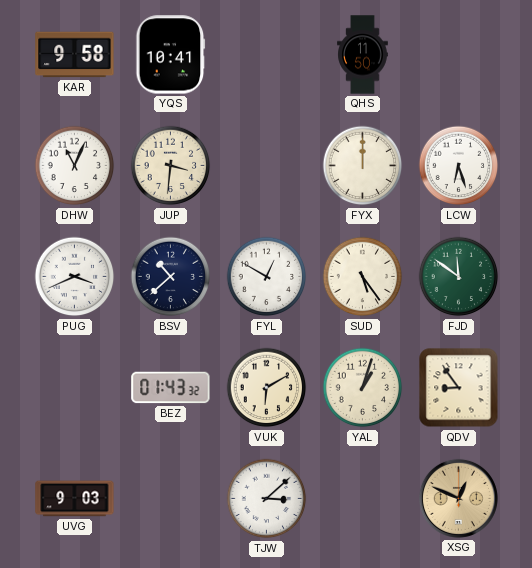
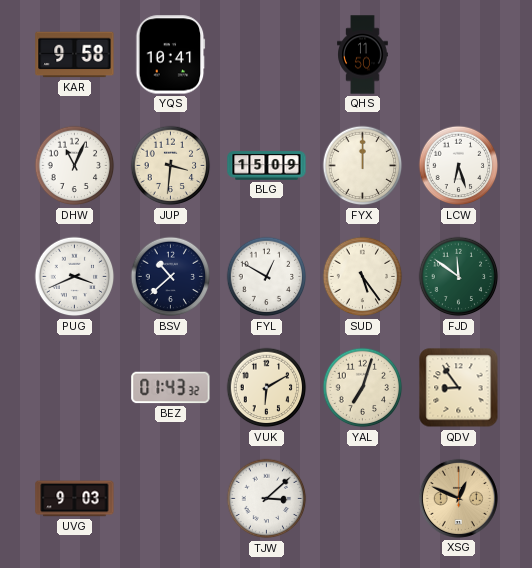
BLG: none -> 15:09 (267, 166)
YAL: 1:03 -> 7:03 (363, 388)
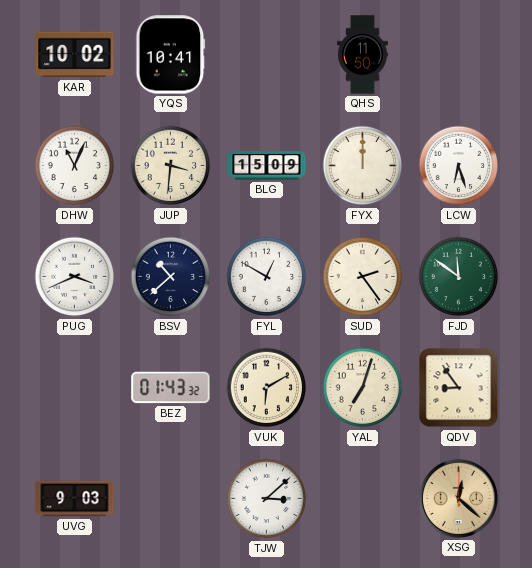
KAR: 9:58 -> 10:02 (75, 55)
SUD: 5:24 -> 2:24 (363, 277)
XSG: 12:49 -> 12:22 (458, 498)
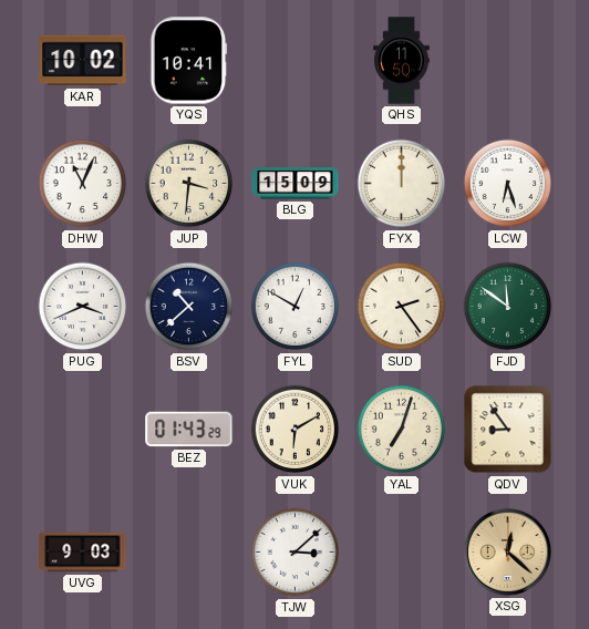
BEZ: 01:43:32 -> 01:43:29 (189, 430)
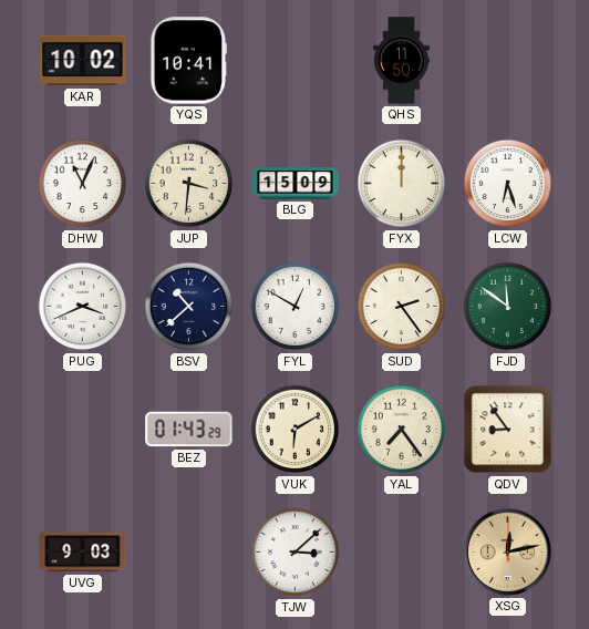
YAL: 7:03 -> 7:24 (402, 430)
XSG: 12:22 -> 12:13 (507, 551)
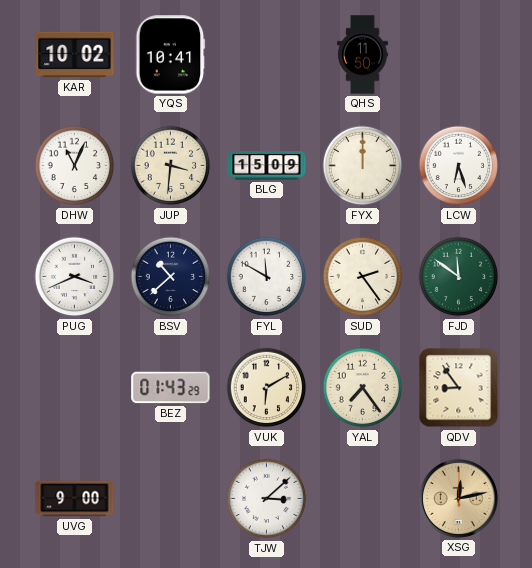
FYL: 12:50 -> 11:50 (267, 277)
UVG: 9:03 -> 9:00 (75, 499)
